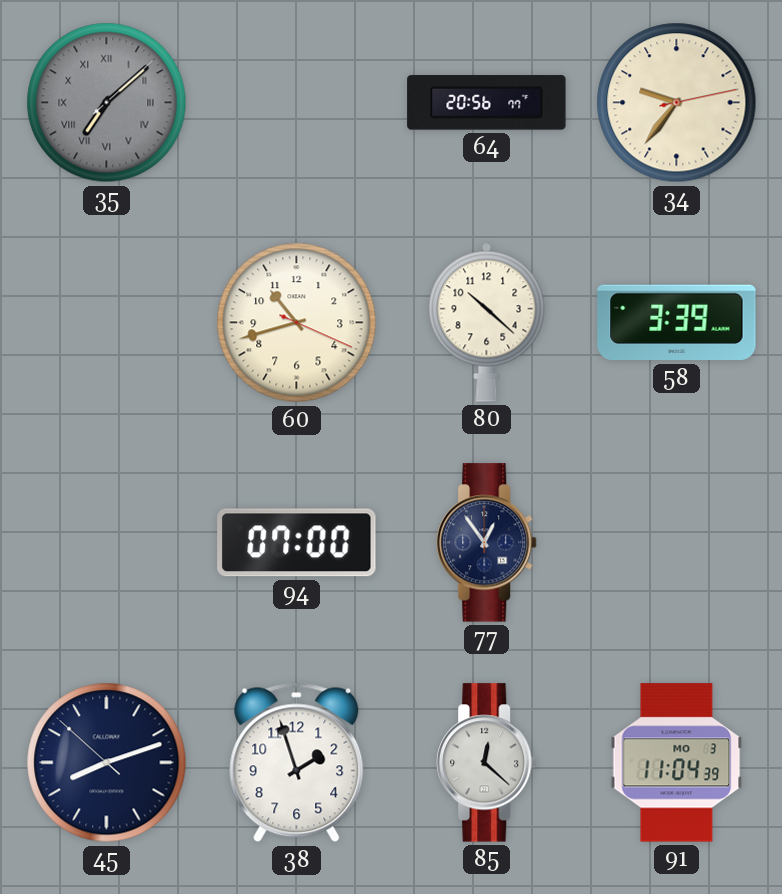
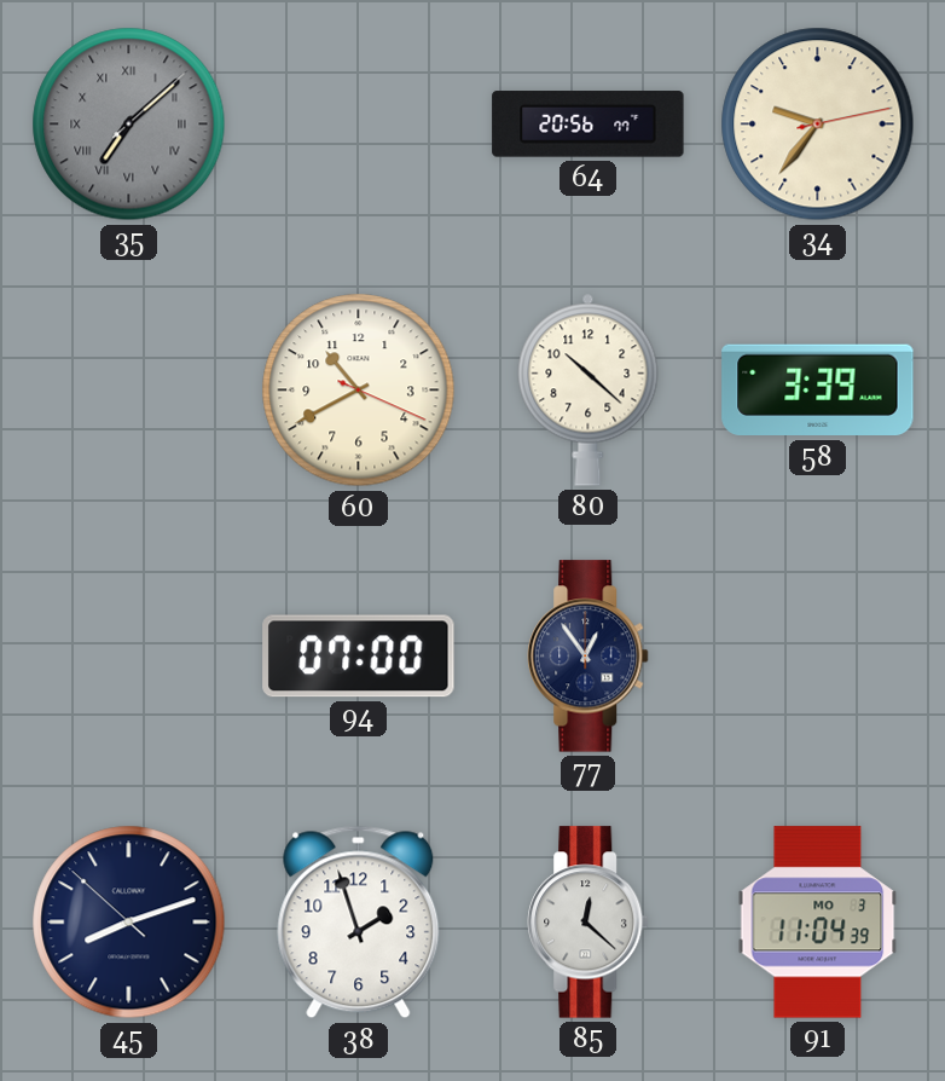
60: 10:42 -> 10:40 (359, 391)
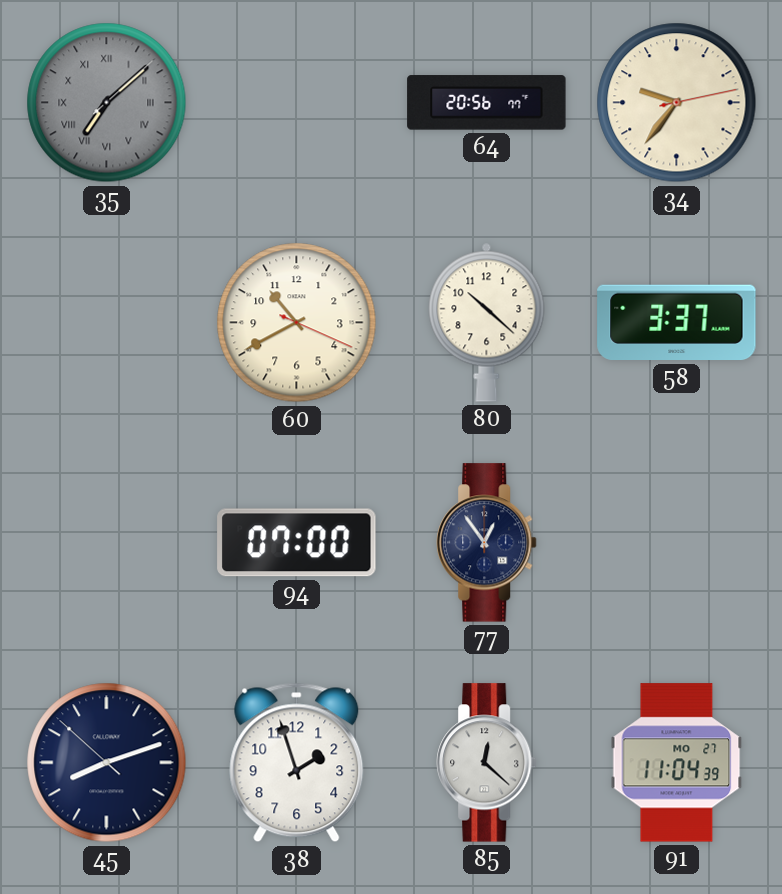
58: 3:39 -> 3:37 (677, 323)
91 date: MO 3 -> MO 27 (677, 763)
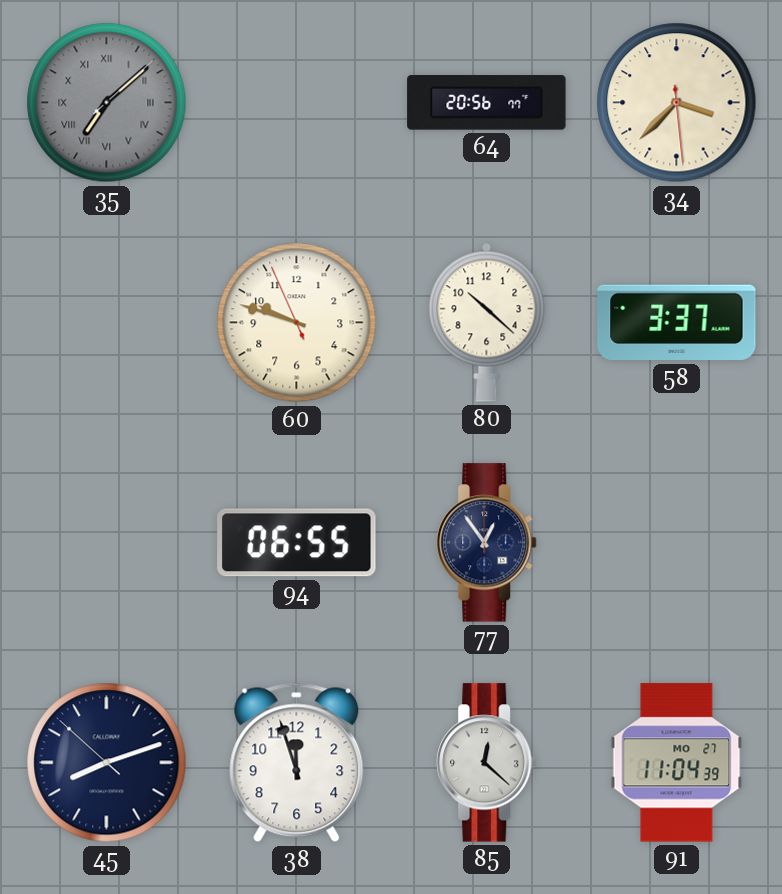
34: 9:36 -> 3:37 (677, 103)
60: 10:40 -> 9:47 (297, 323)
94: 07:00 -> 06:55 (297, 543)
38: 1:57 -> 11:57 (297, 763)
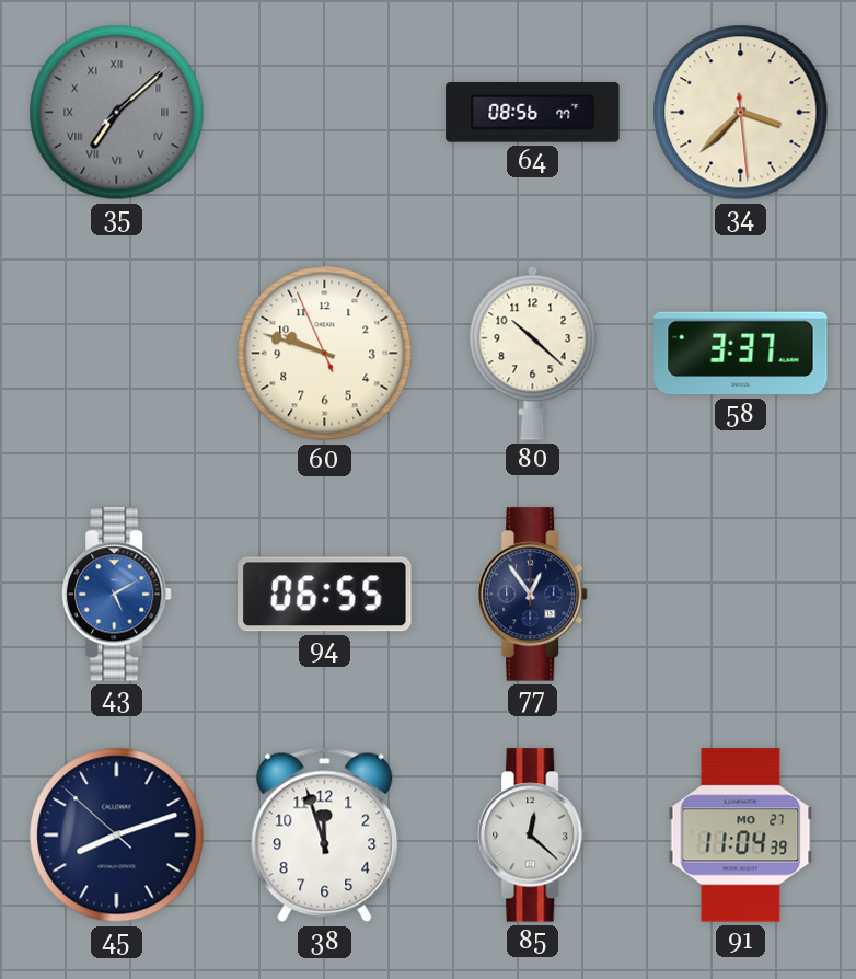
64: 20:56 -> 08:56 (533, 113)
43: none -> 5:10 (117, 595)
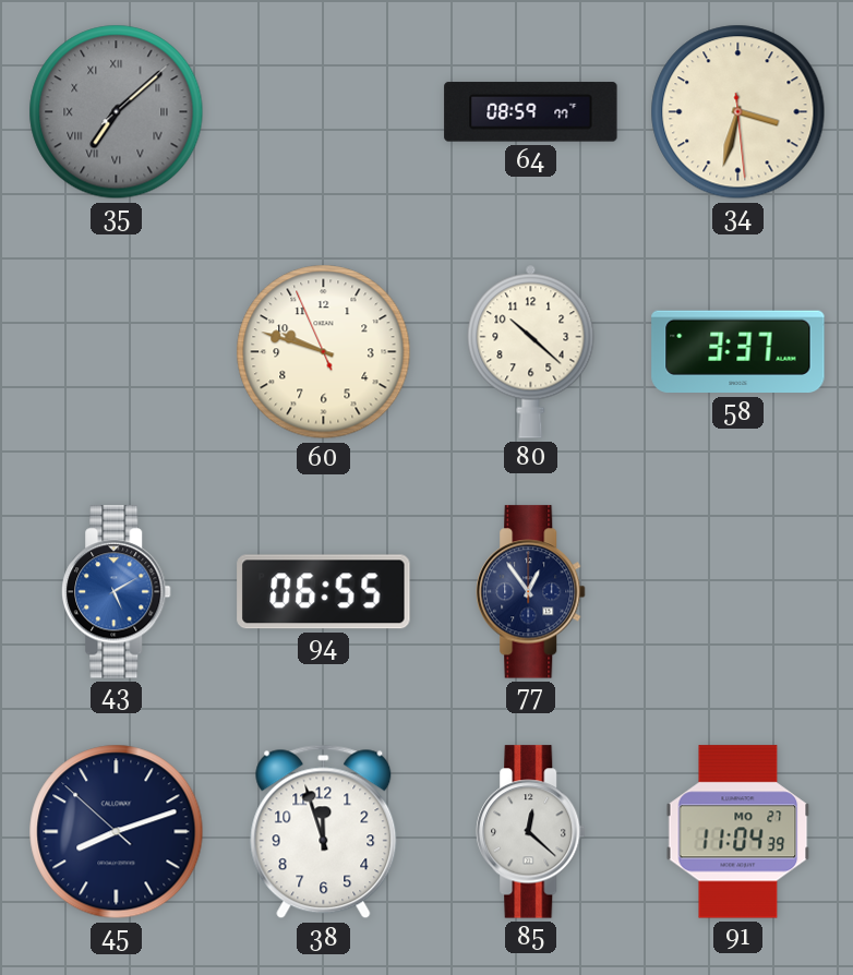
64: 08:56 -> 08:59 (531, 112)
34: 3:37 -> 3:32 (738, 112)
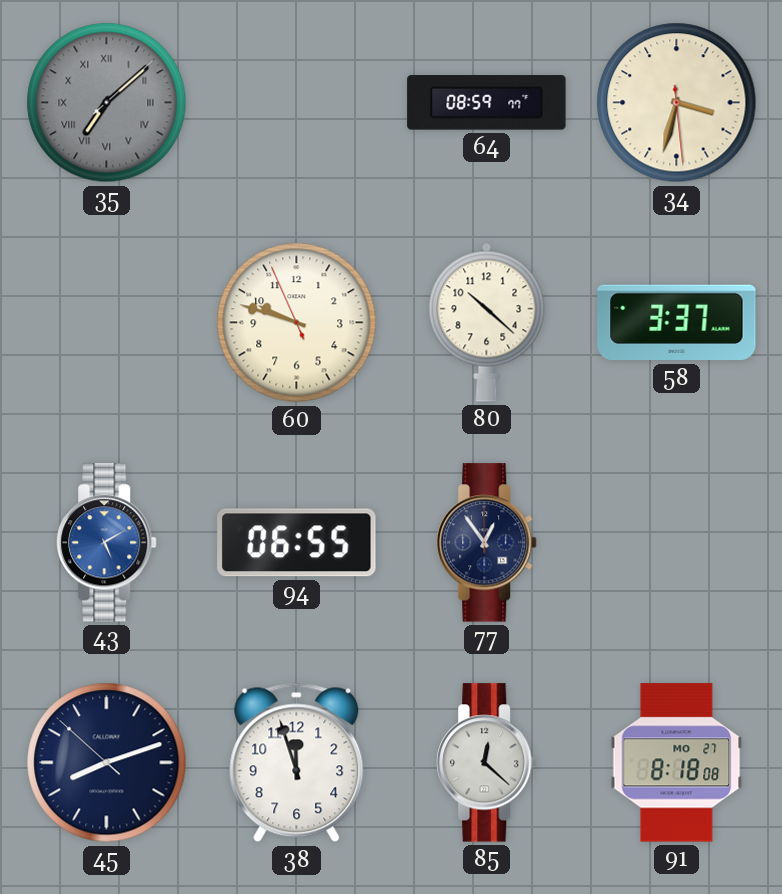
91: 11:04 -> 8:18 (677, 763)
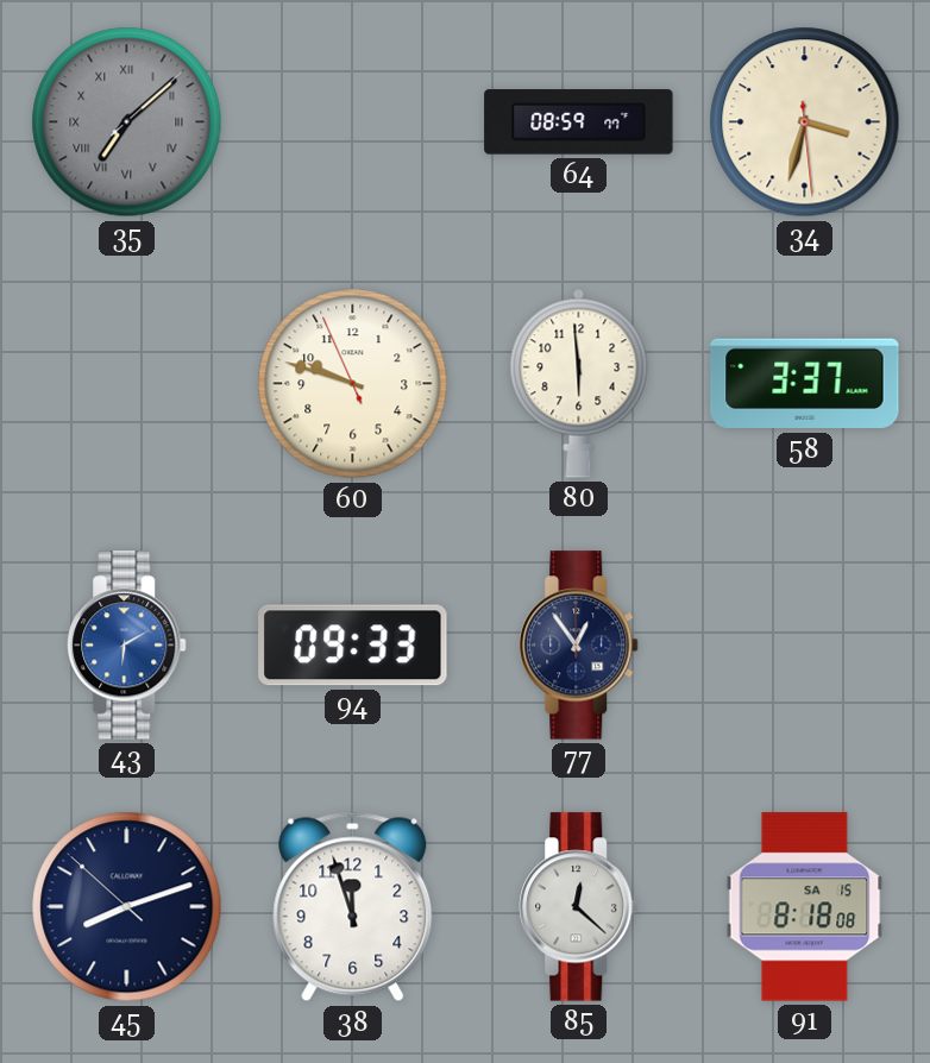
80: 10:22 -> 5:59 (579, 383)
43: 5:10 -> 6:10 (127, 646)
94: 06:55 -> 09:33 (353, 646)
91 date: MO 27 -> SA 15 (805, 907)
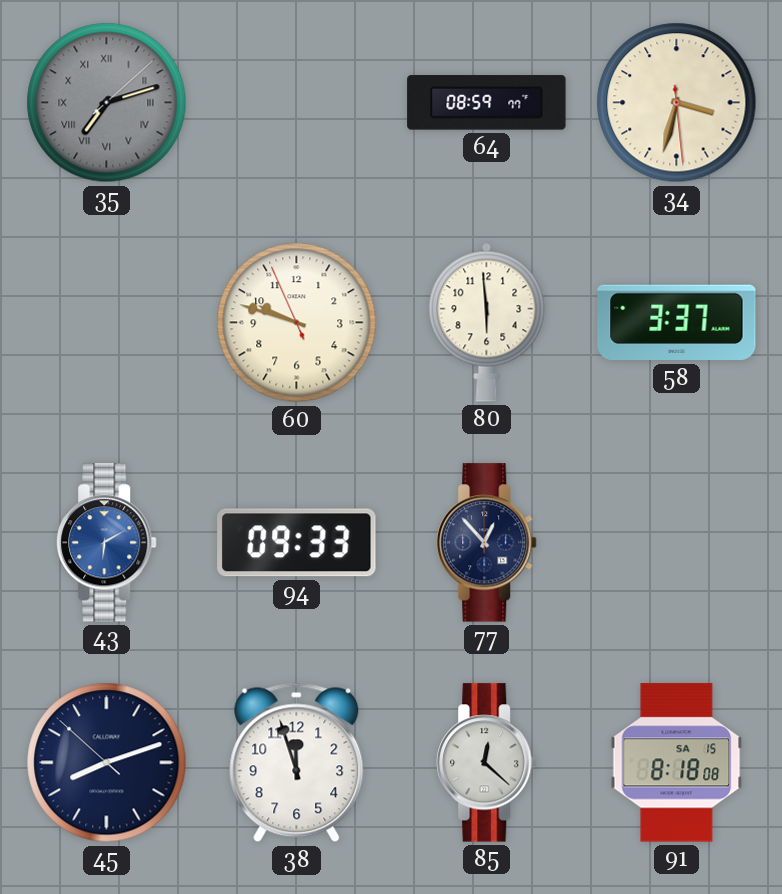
35: 7:08 -> 7:12 (107, 103)
77: 12:54 -> 12:53 (487, 543)
